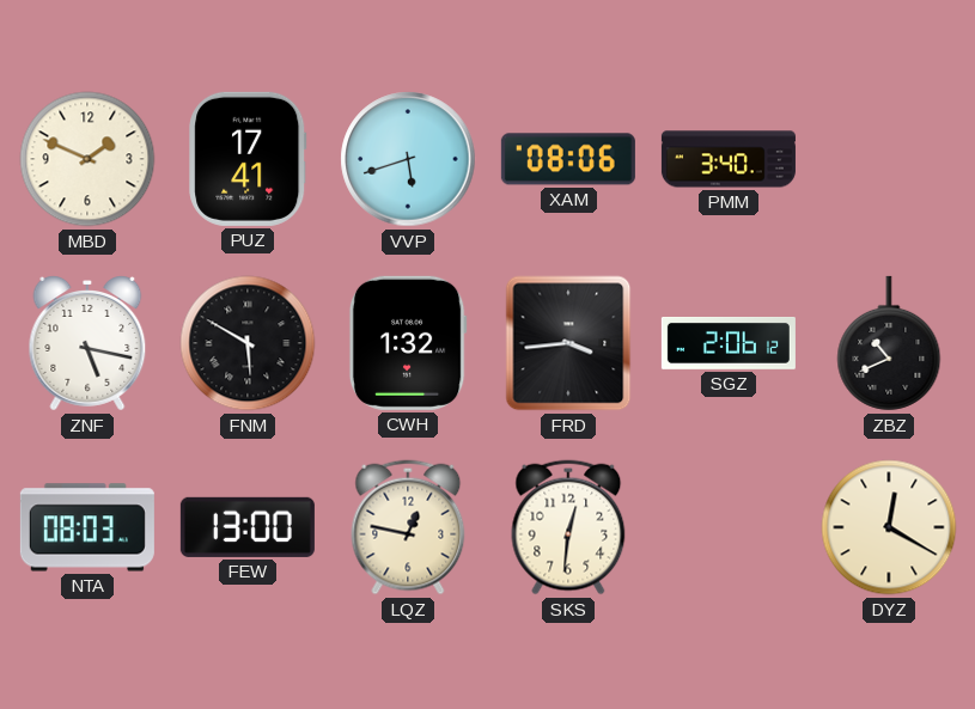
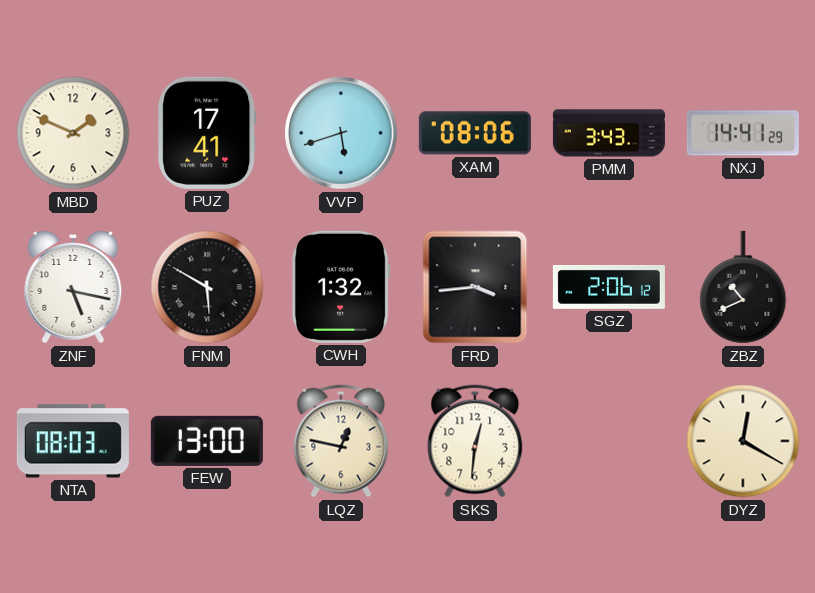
PMM: 3:40 -> 3:43 (609, 133)
NXJ: none -> 14:41 (743, 133)
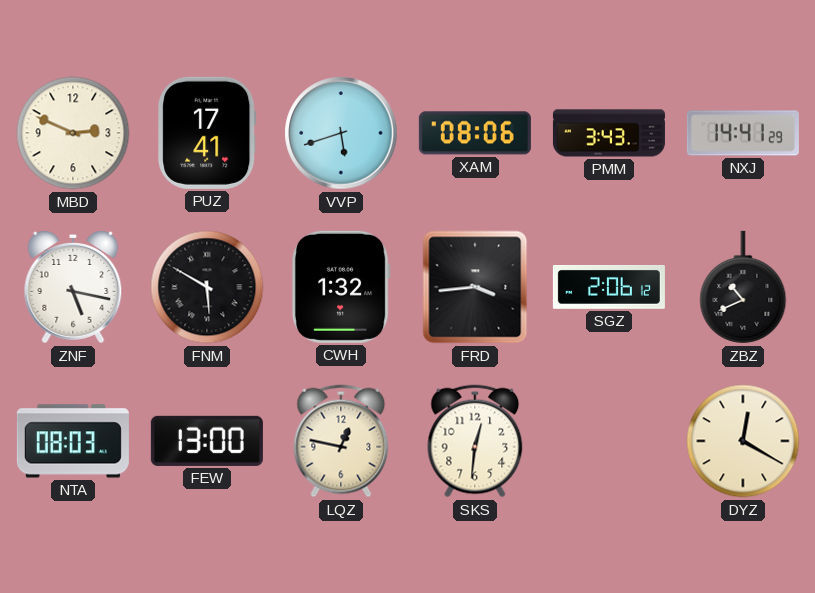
MBD: 1:49 -> 2:49 (73, 133)
